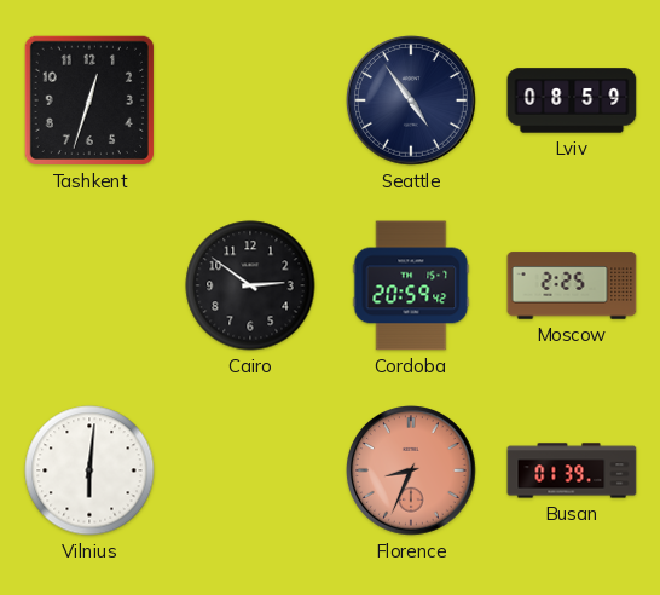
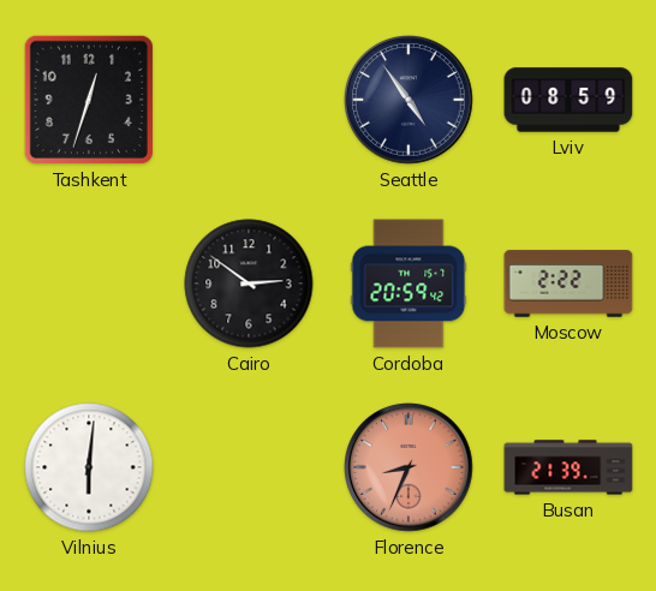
Moscow: 2:25 -> 2:22 (568, 283)
Busan: 01:39 -> 21:39 (568, 467)
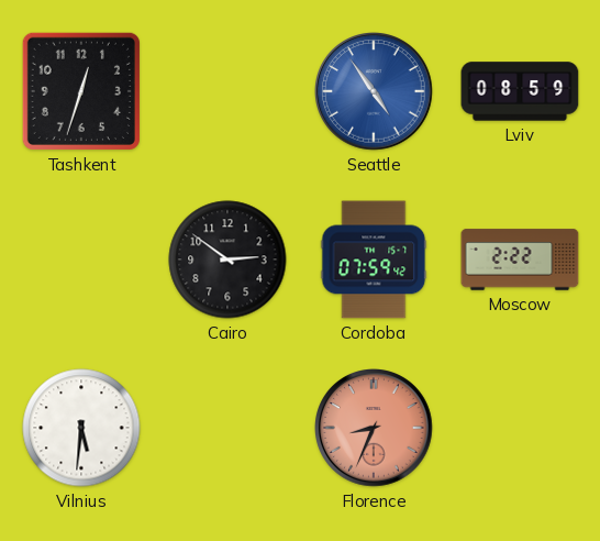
Seattle dial: navy -> blue (375, 92)
Cordoba: 20:59 -> 07:59 (374, 260)
Vilnius: 6:01 -> 5:31 (81, 428)
Busan: 21:39 -> none (568, 467)
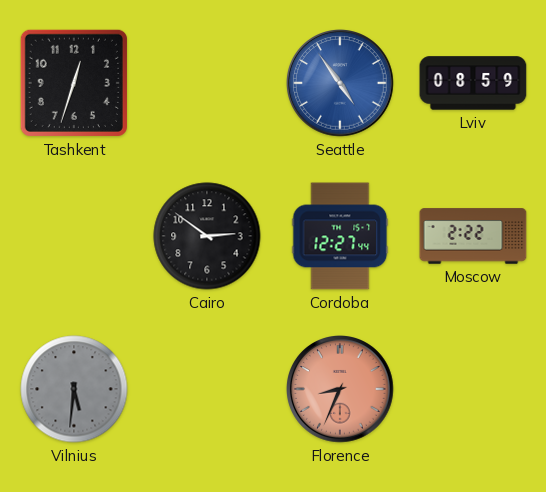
Cordoba: 07:59 -> 12:27 (340, 236)
Vilnius dial: white -> grey (74, 389)
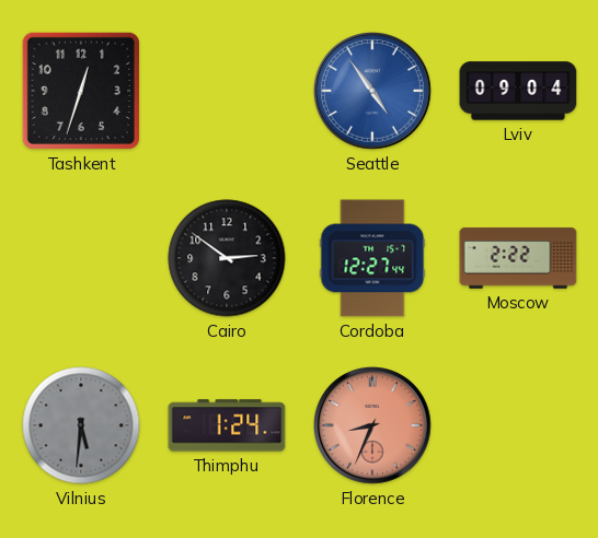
Lviv: 08:59 -> 09:04 (518, 91)
Thimphu: none -> 1:24 (227, 425)
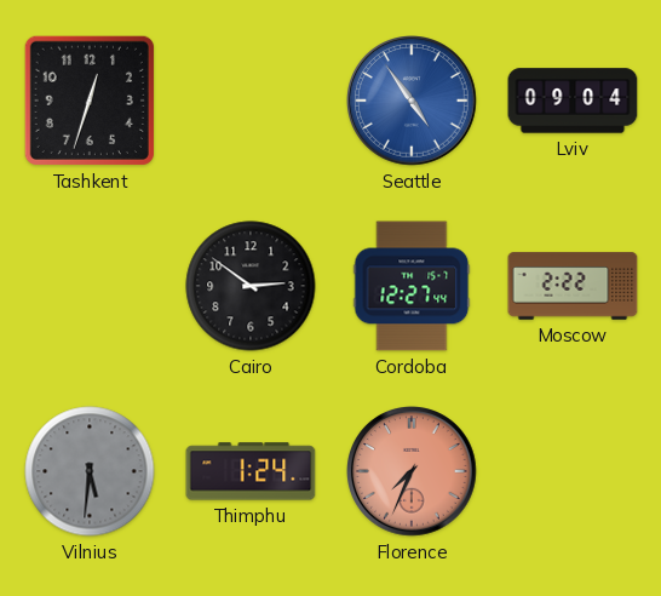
Florence: 8:34 -> 7:34 (413, 472)
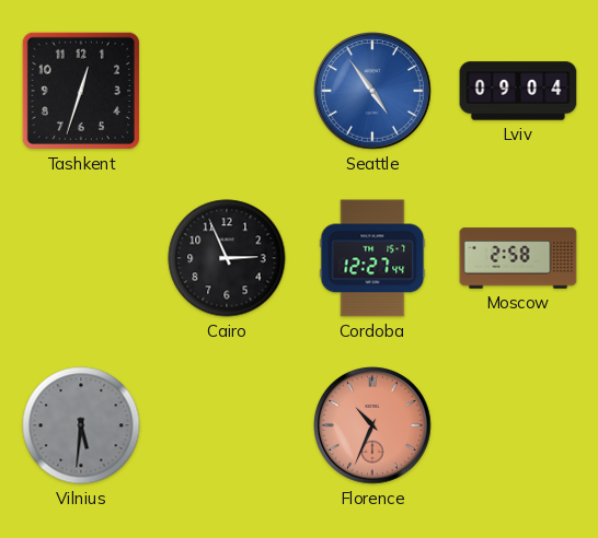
Cairo: 2:51 -> 2:56 (227, 258)
Moscow: 2:22 -> 2:58 (518, 258)
Thimphu: 1:24 -> none (251, 471)
Florence: 7:34 -> 10:34 (373, 426)
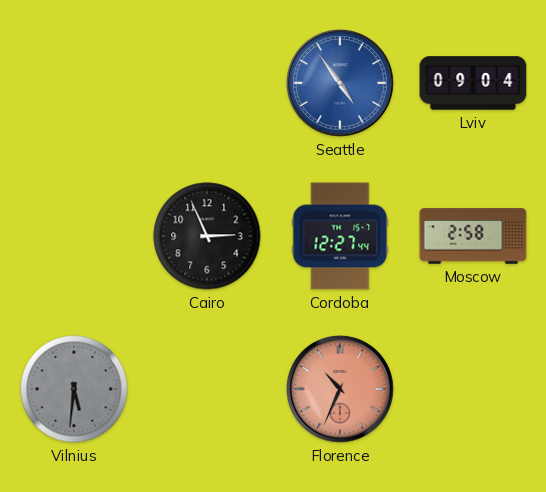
Tashkent: 12:33 -> none (81, 91)
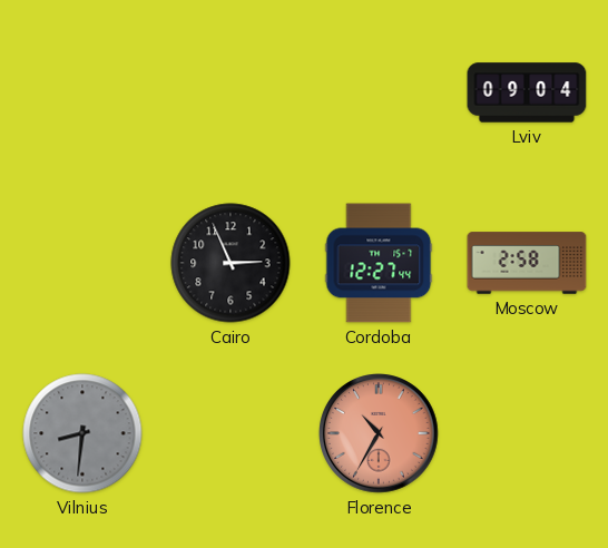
Seattle: 4:54 -> none (341, 84)
Vilnius: 5:31 -> 8:31 (82, 433)
Florence: 10:34 -> 10:35 (380, 434)
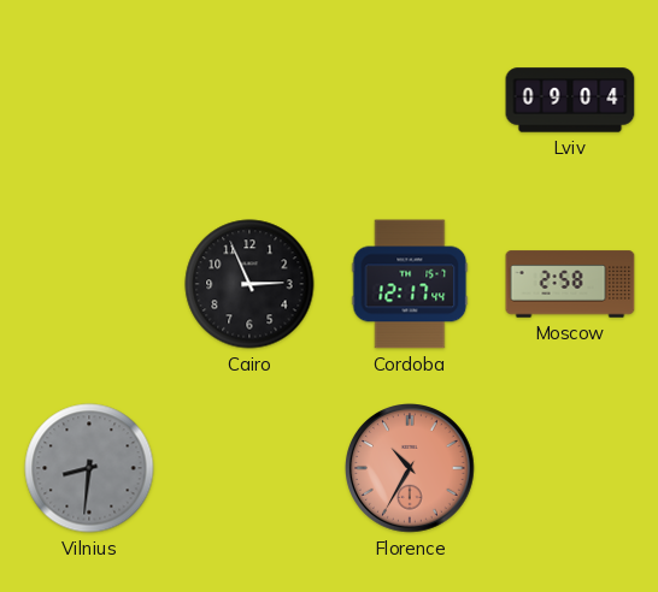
Cordoba: 12:27 -> 12:17 (410, 284)
